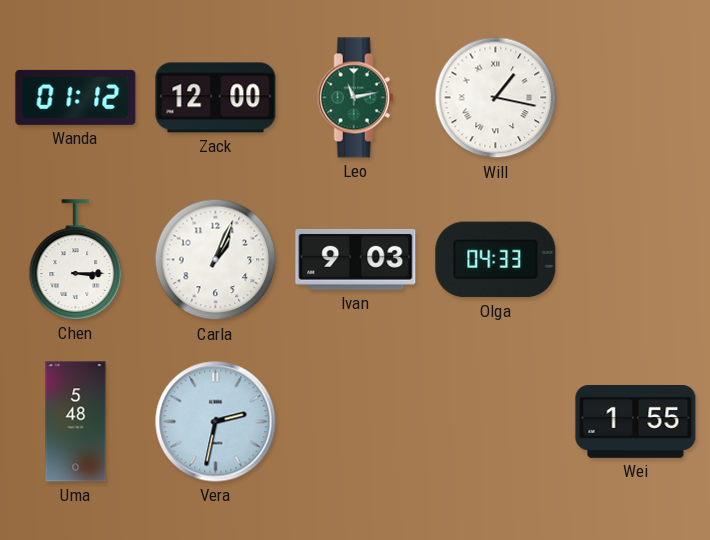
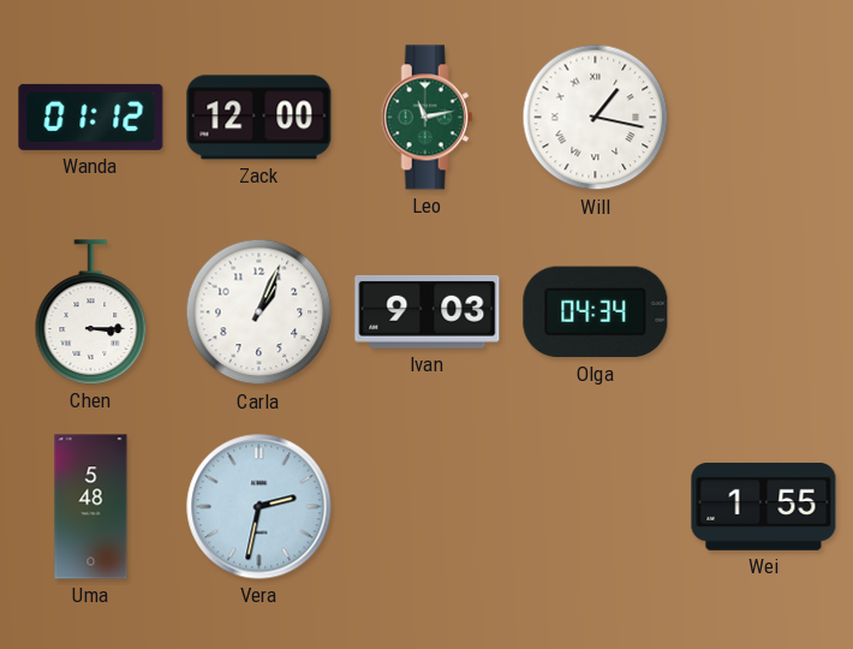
Olga: 04:33 -> 04:34 (596, 312)
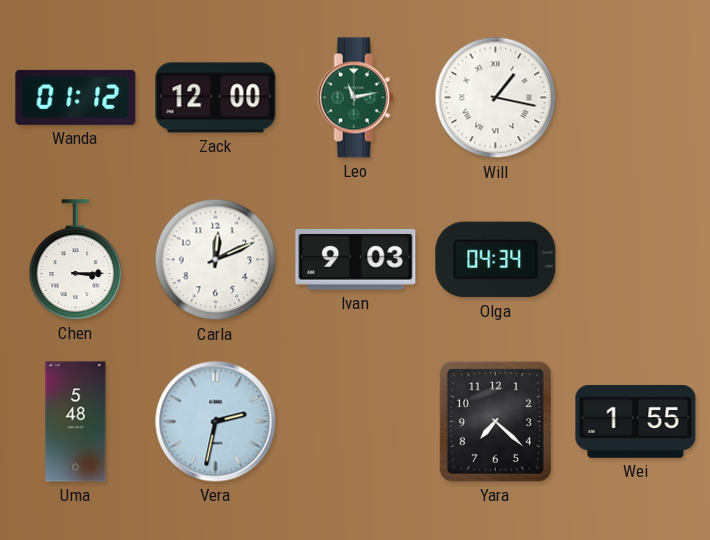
Carla: 1:04 -> 12:11 (216, 260)
Yara: none -> 7:22 (495, 421)
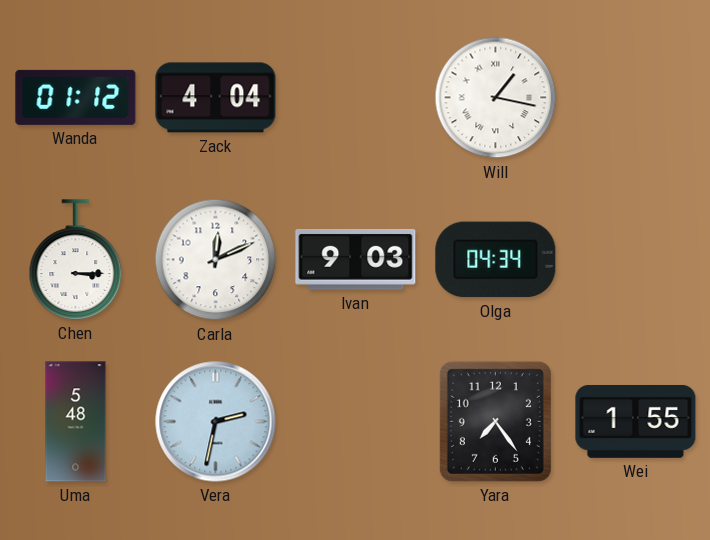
Zack: 12:00 -> 4:04 (216, 98)
Leo: 11:13 -> none (355, 98)
Yara: 7:22 -> 7:24 (495, 421)
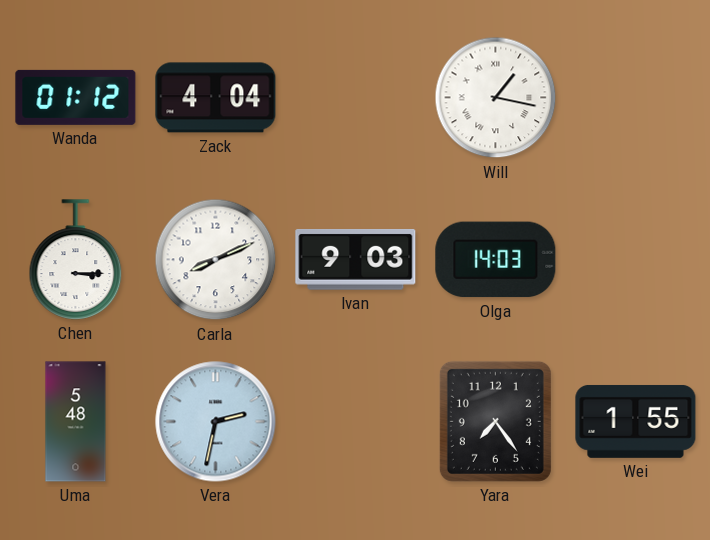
Carla: 12:11 -> 8:11 (216, 260)
Olga: 04:34 -> 14:03 (496, 260)
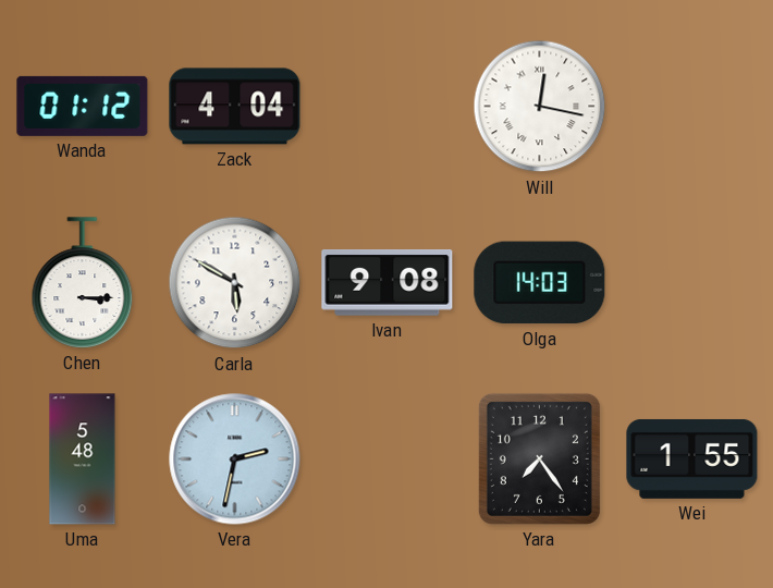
Will: 1:17 -> 12:17 (540, 107)
Carla: 8:11 -> 5:50 (235, 283)
Ivan: 9:03 -> 9:08 (388, 283)
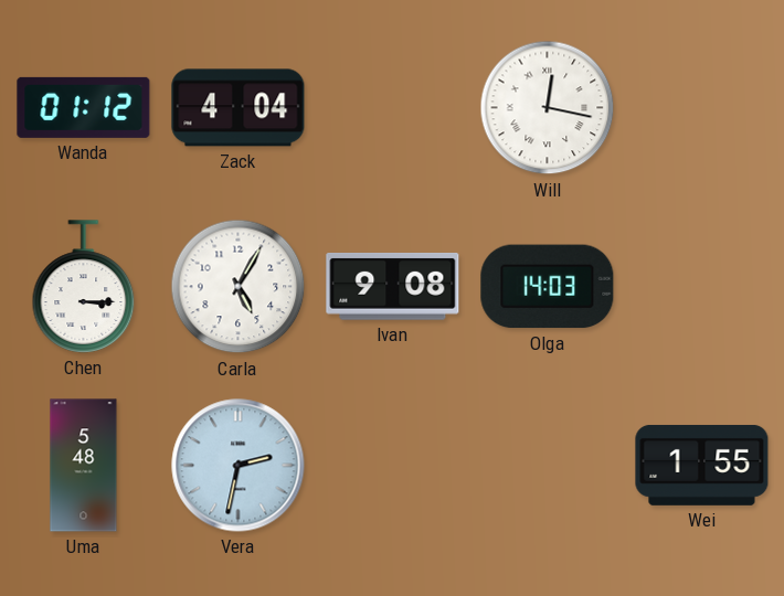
Carla: 5:50 -> 5:05 (239, 287)
Yara: 7:24 -> none (539, 458)
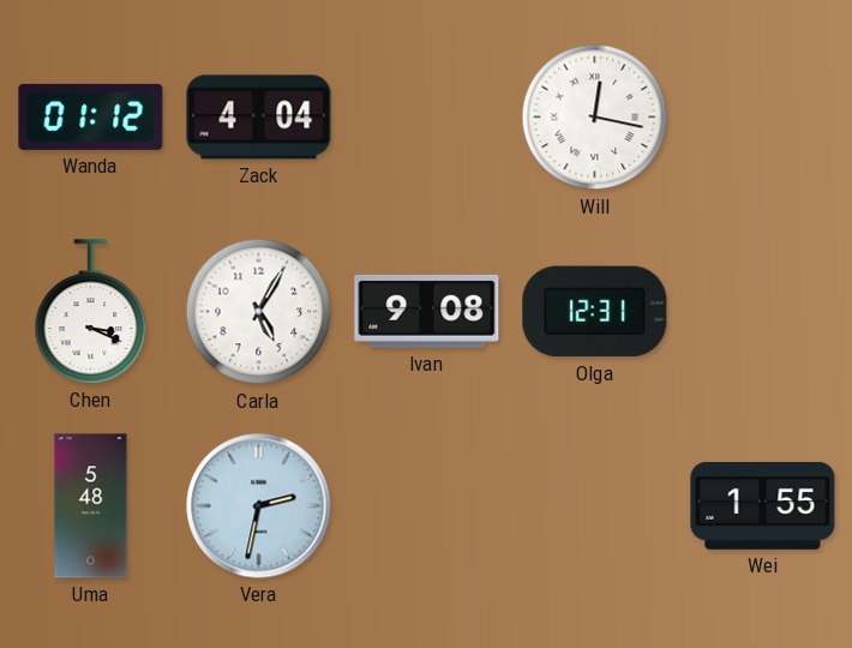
Chen: 3:15 -> 3:19 (91, 312)
Olga: 14:03 -> 12:31 (595, 312)
